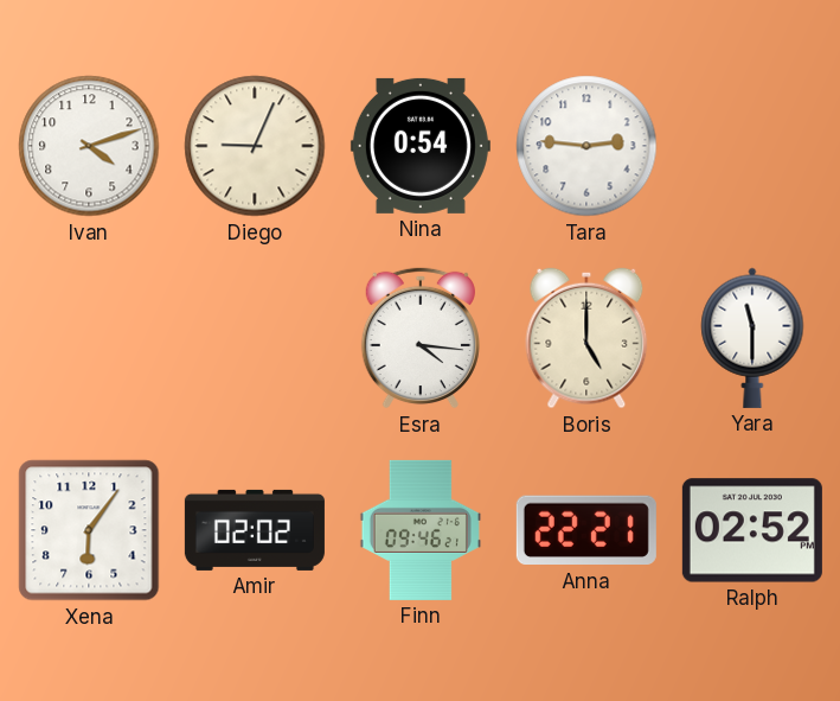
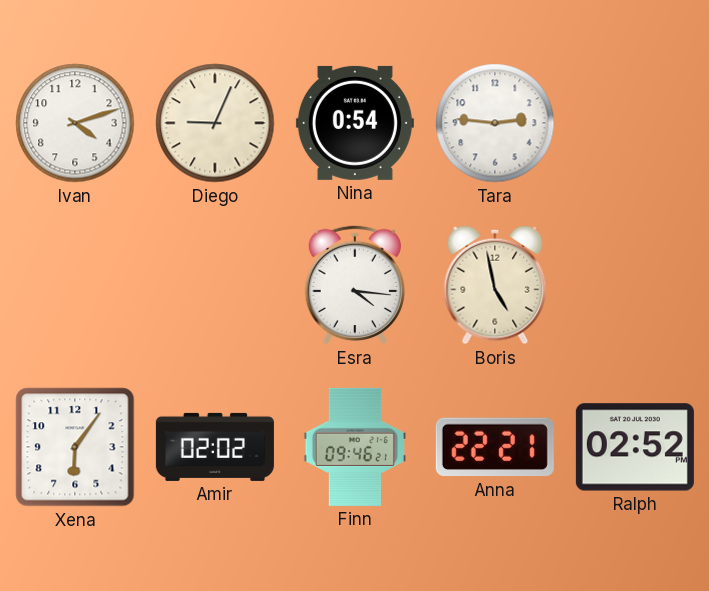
Boris: 5:00 -> 4:58 (495, 285)
Yara: 11:30 -> none (752, 338)
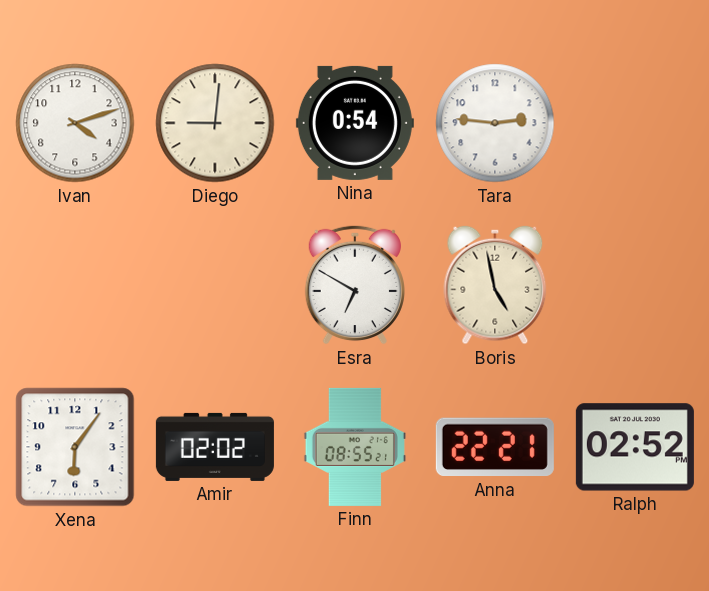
Diego: 9:04 -> 9:01 (215, 123)
Esra: 4:16 -> 6:50 (355, 285)
Finn: 09:46 -> 08:55 (355, 447)
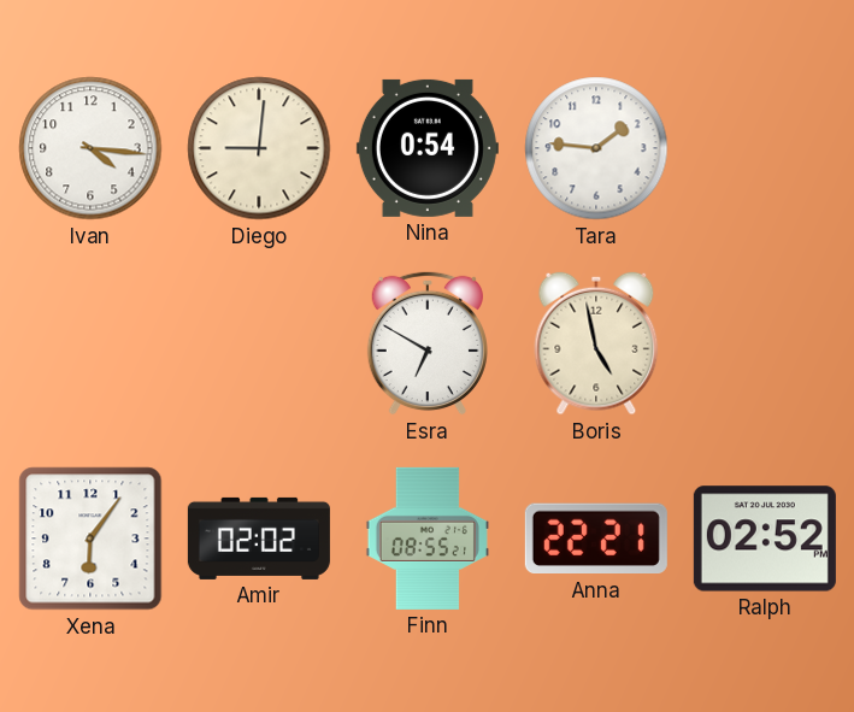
Ivan: 4:12 -> 4:16 (90, 148)
Tara: 2:46 -> 1:46 (596, 148)
